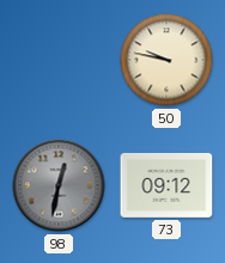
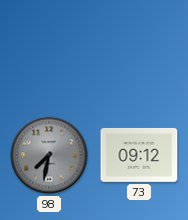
50: 9:47 -> none (166, 60)
98: 12:32 -> 7:32 (49, 155)
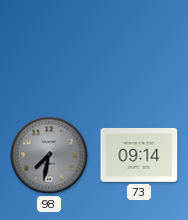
73: 09:12 -> 09:14 (139, 155)
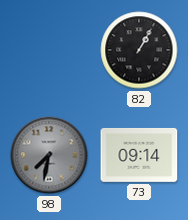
82: none -> 1:05 (139, 50)
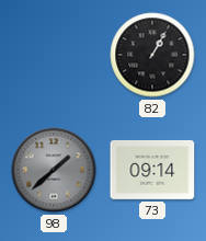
98: 7:32 -> 1:38 (54, 170)
